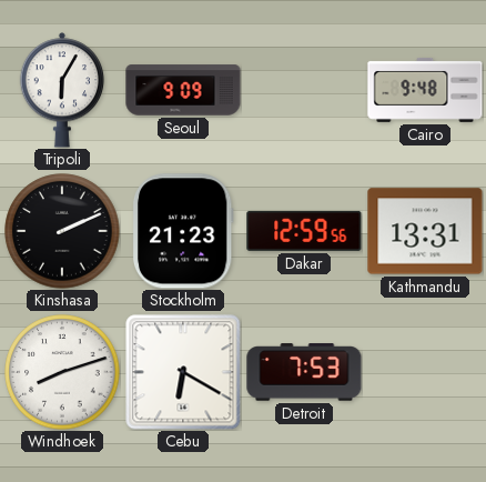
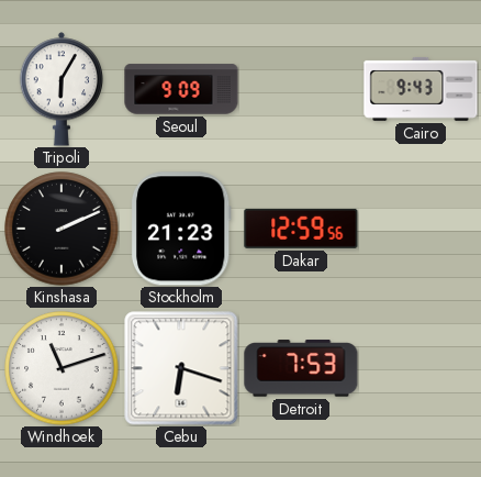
Cairo: 9:48 -> 9:43 (421, 89)
Kathmandu: 13:31 -> none (425, 231)
Windhoek: 8:12 -> 11:12 (61, 368)
Cebu: 6:20 -> 6:18 (181, 368)
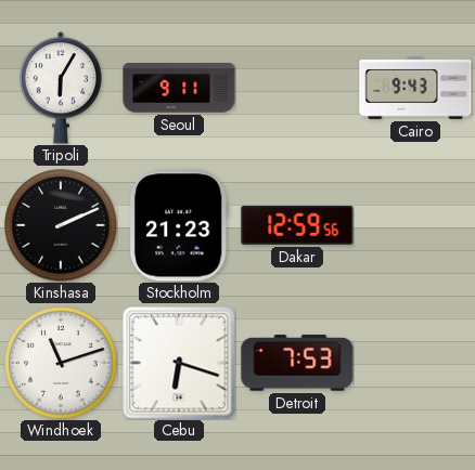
Seoul: 9:09 -> 9:11 (179, 88)
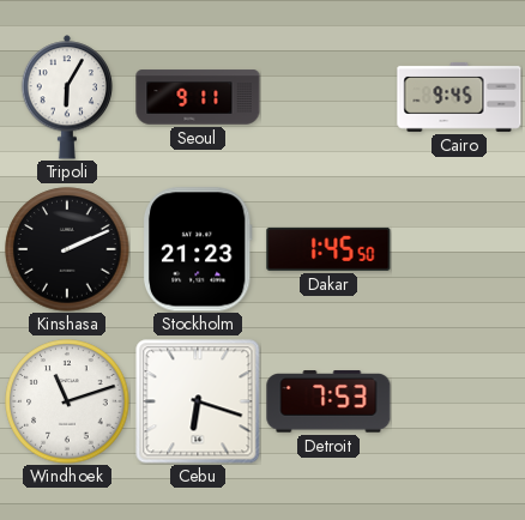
Cairo: 9:43 -> 9:45 (459, 97)
Dakar: 12:59 -> 1:45 (328, 249)
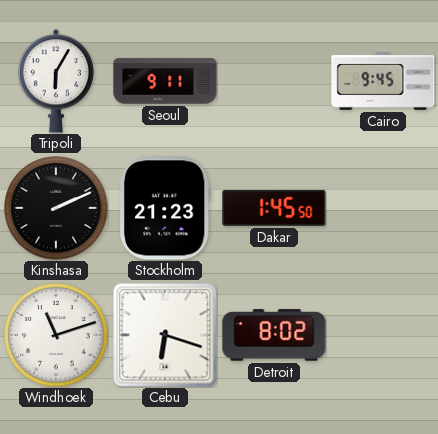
Detroit: 7:53 -> 8:02 (274, 335)
